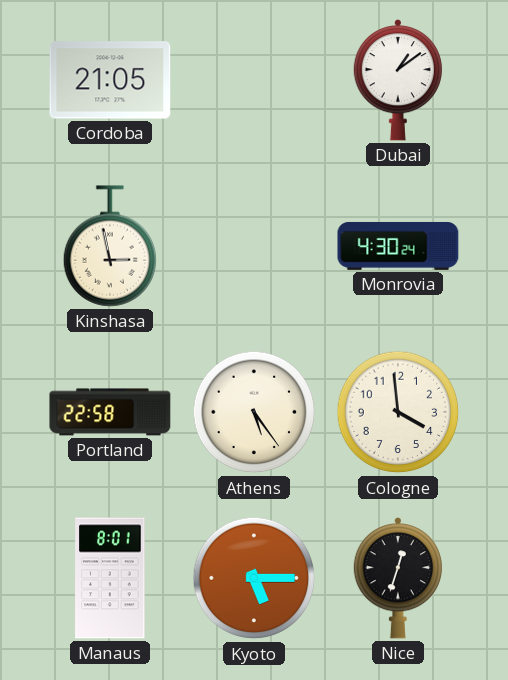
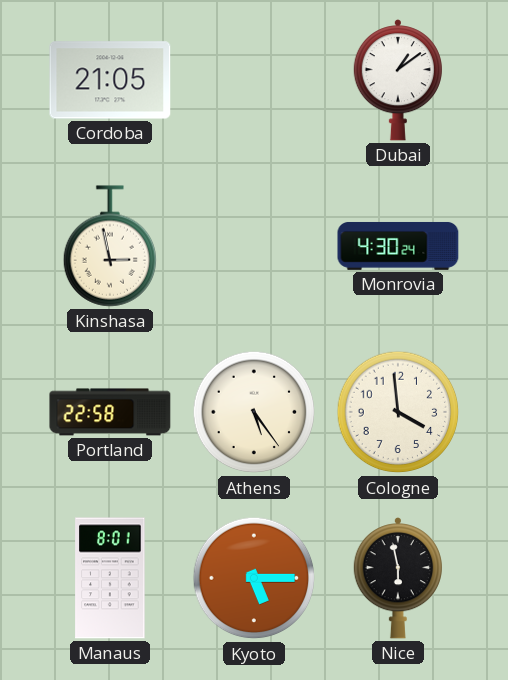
Nice: 12:33 -> 5:58 (398, 578)
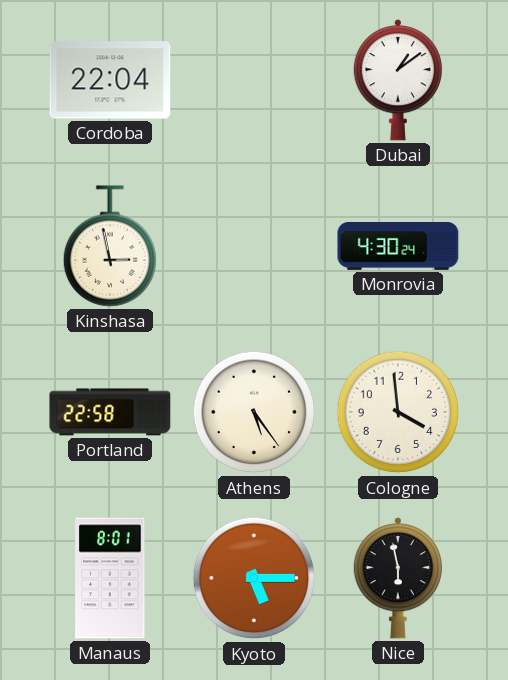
Cordoba: 21:05 -> 22:04 (110, 80)
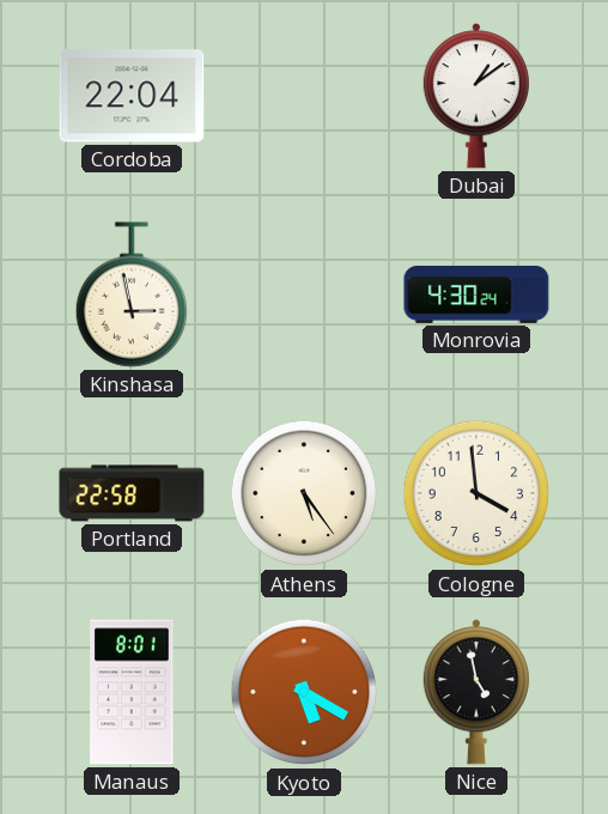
Kyoto: 5:15 -> 5:20 (304, 692)
Nice: 5:58 -> 4:58 (476, 692)
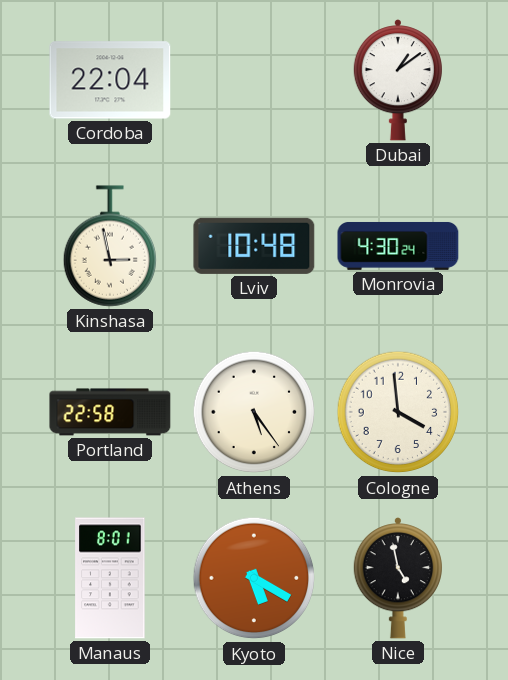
Lviv: none -> 10:48 (254, 246)
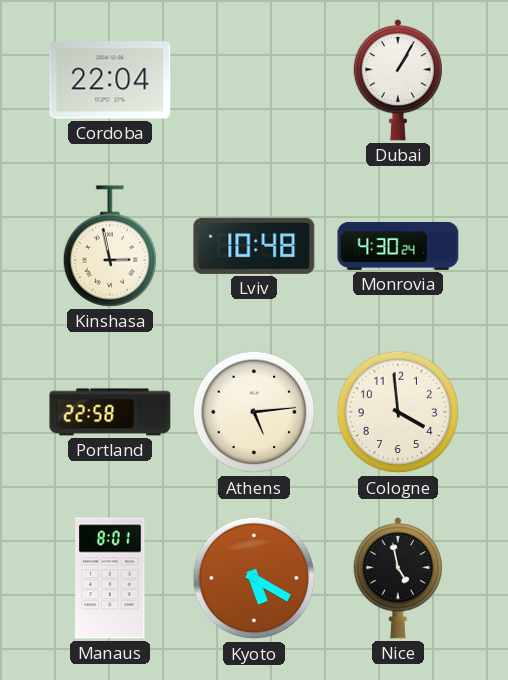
Dubai: 1:09 -> 1:05 (398, 80)
Athens: 5:24 -> 5:14 (254, 412)
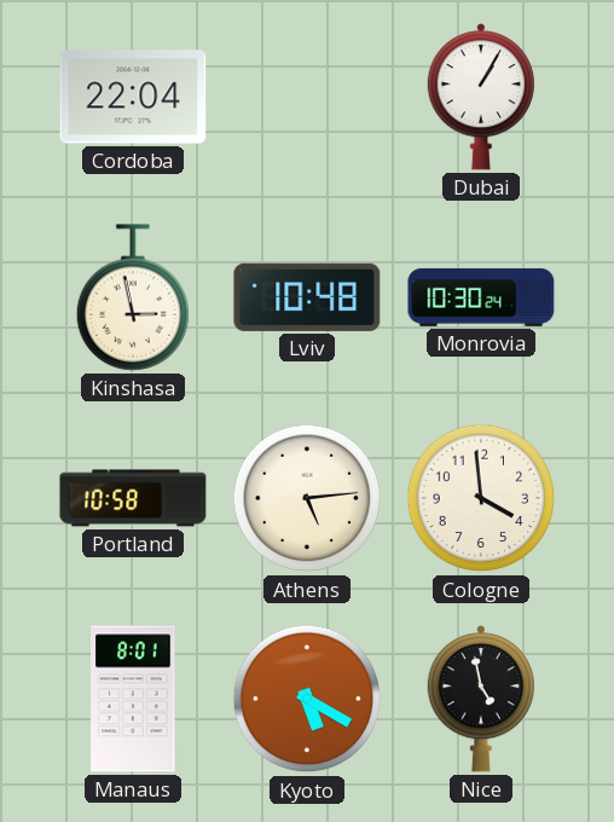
Monrovia: 4:30 -> 10:30 (481, 297)
Portland: 22:58 -> 10:58 (133, 498)
